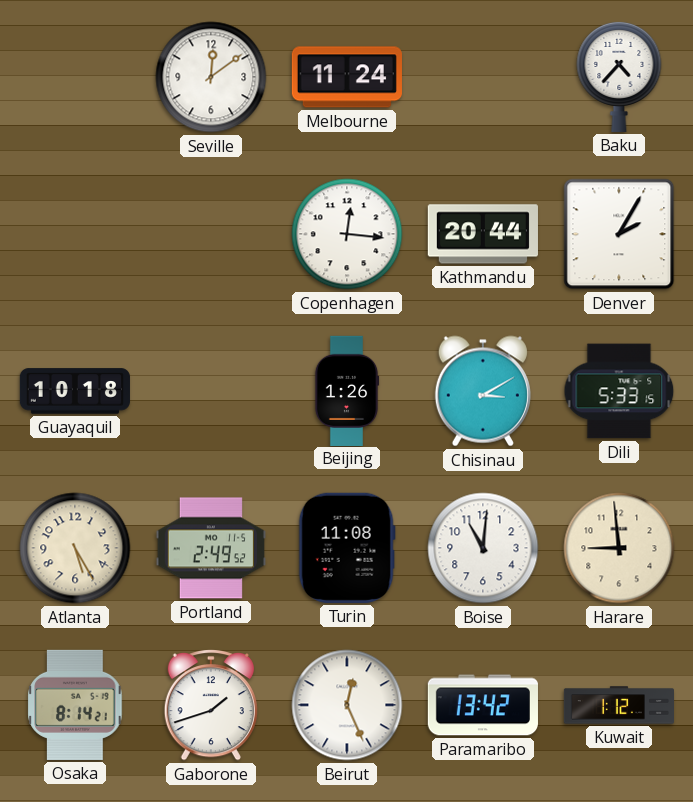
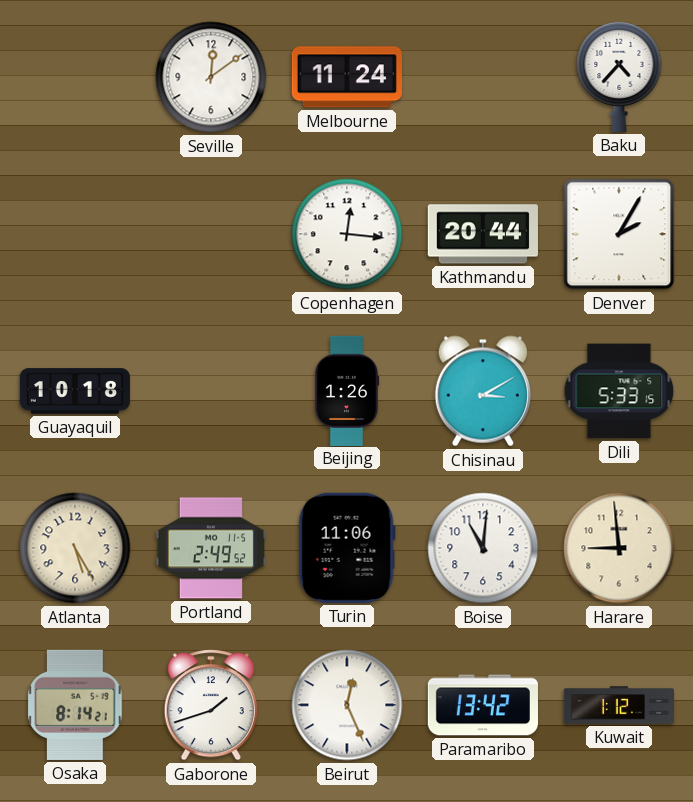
Turin: 11:08 -> 11:06 (347, 548)
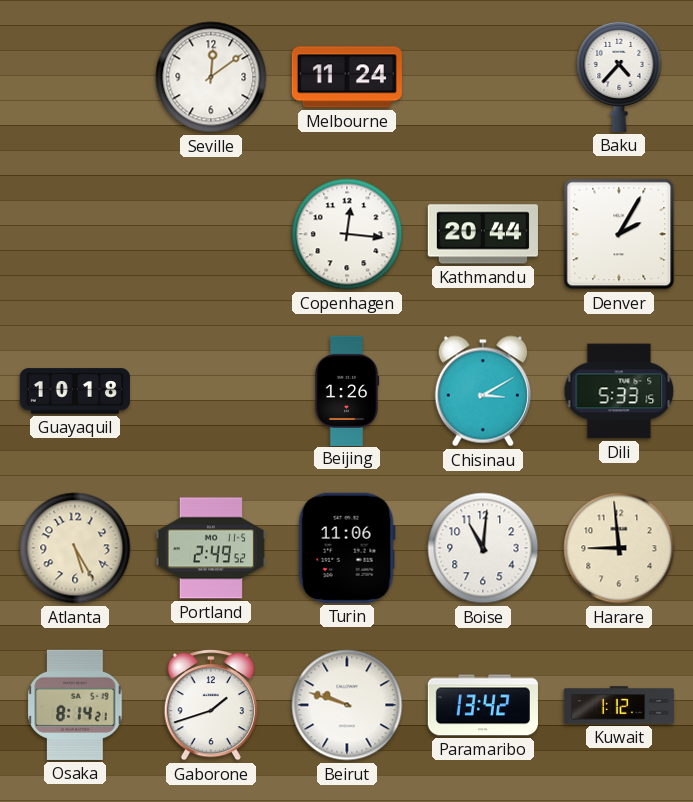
Beirut: 12:26 -> 9:48 (347, 705)
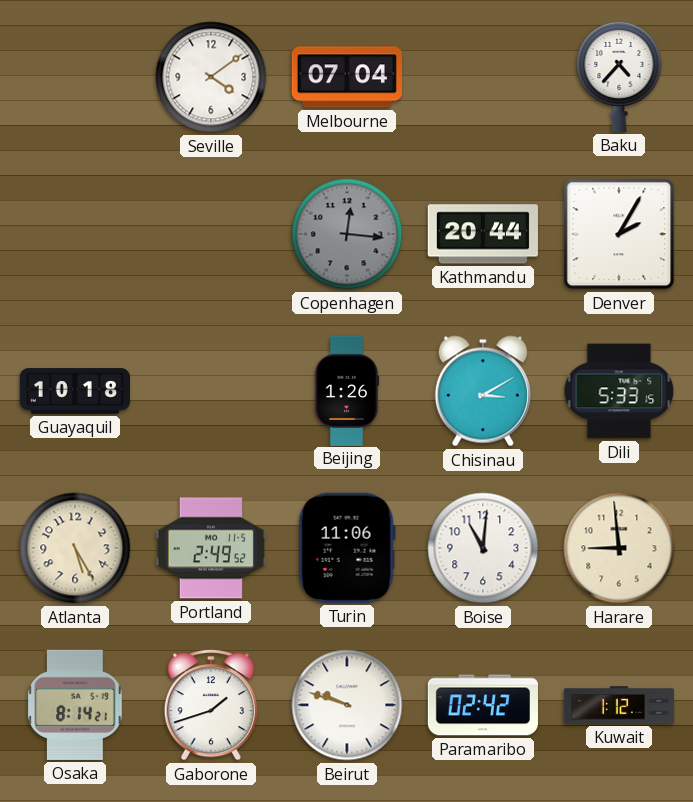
Seville: 12:09 -> 4:09 (211, 77)
Melbourne: 11:24 -> 07:04 (347, 77)
Copenhagen dial: white -> grey (347, 234)
Paramaribo: 13:42 -> 02:42 (483, 705)
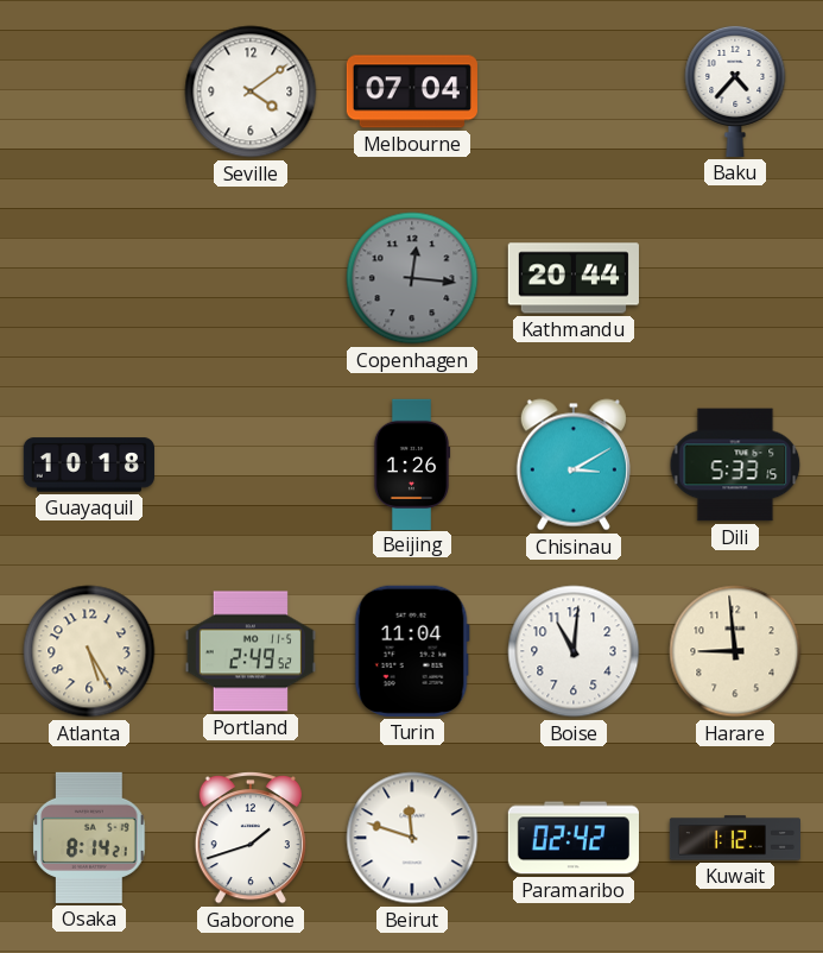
Denver: 2:05 -> none (619, 234)
Turin: 11:06 -> 11:04 (412, 651)
Beirut: 9:48 -> 11:48 (412, 838)
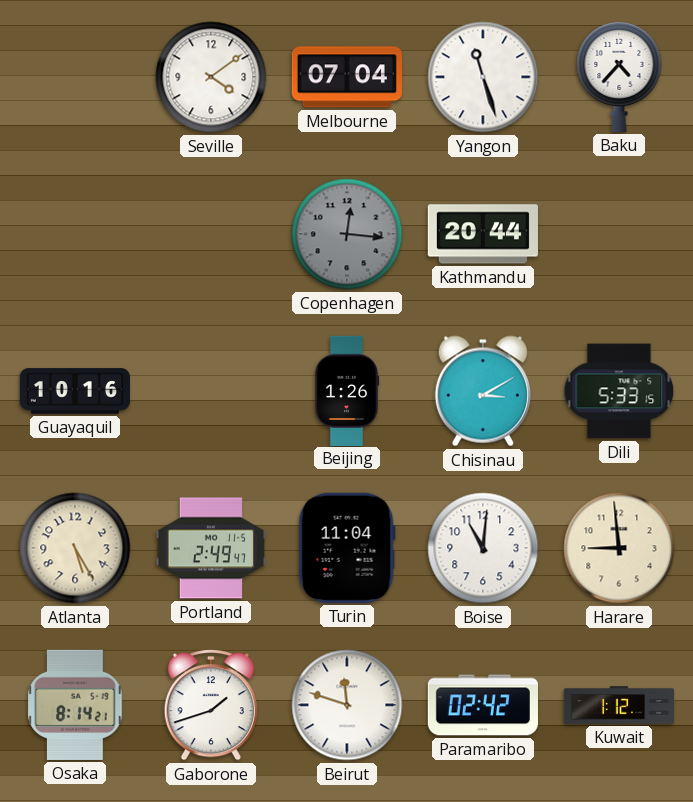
Yangon: none -> 11:27 (483, 77)
Guayaquil: 10:18 -> 10:16 (75, 391)
Portland: 2:49:52 -> 2:49:47 (211, 548)
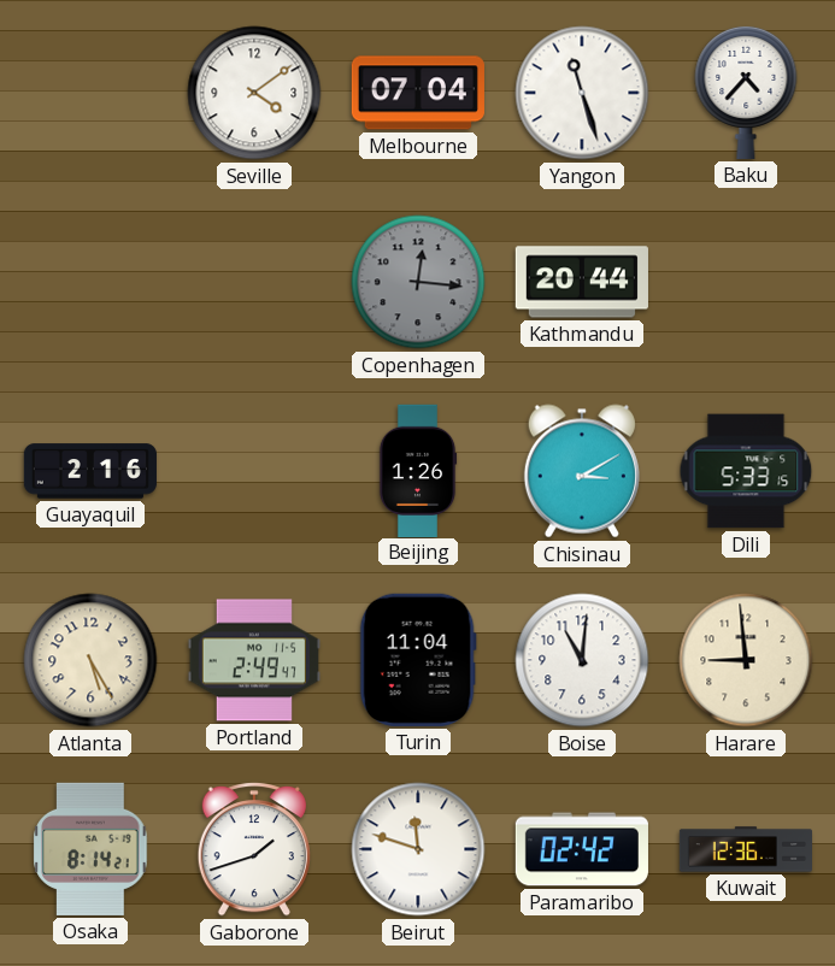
Guayaquil: 10:16 -> 2:16 (90, 471)
Kuwait: 1:12 -> 12:36 (745, 849)
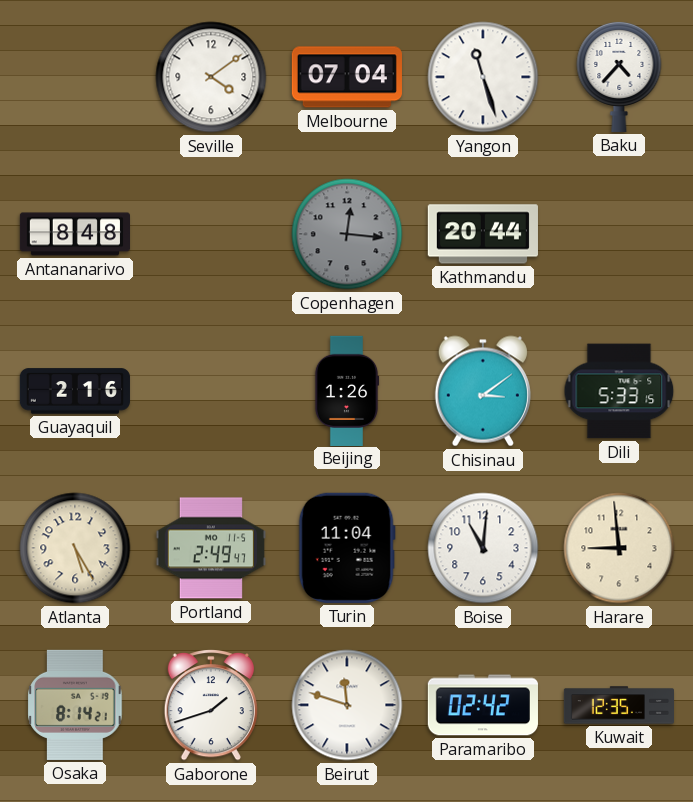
Antananarivo: none -> 8:48 (74, 234)
Chisinau: 3:10 -> 3:09 (483, 391)
Kuwait: 12:36 -> 12:35 (618, 705)
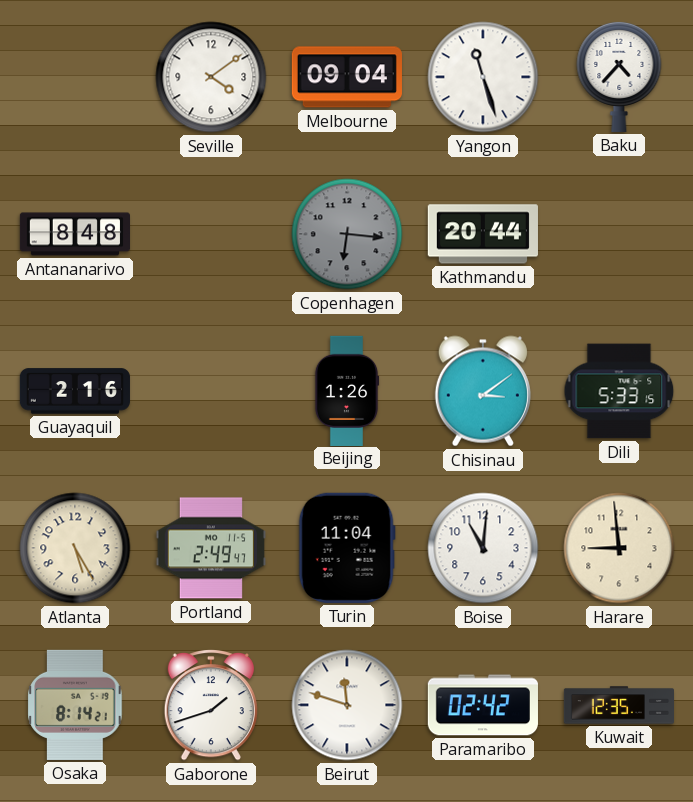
Melbourne: 07:04 -> 09:04 (347, 77)
Copenhagen: 12:16 -> 6:16 (347, 234)
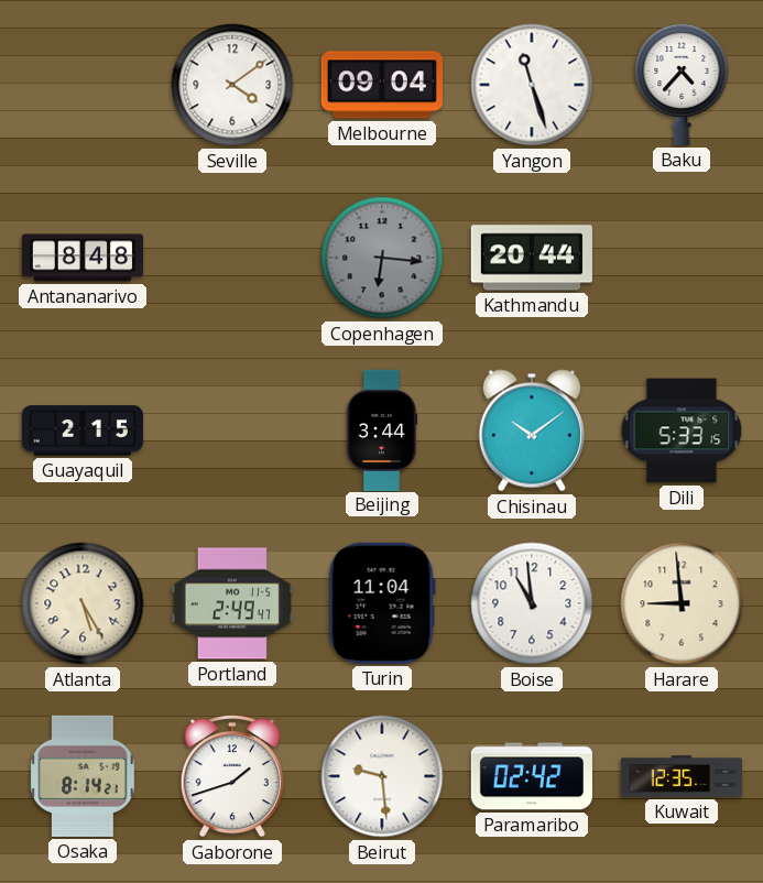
Guayaquil: 2:16 -> 2:15 (83, 430)
Beijing: 1:26 -> 3:44 (382, 429)
Chisinau: 3:09 -> 10:09 (532, 430)
Boise: 11:01 -> 10:59 (532, 603)
Beirut: 11:48 -> 9:29 (382, 776)
